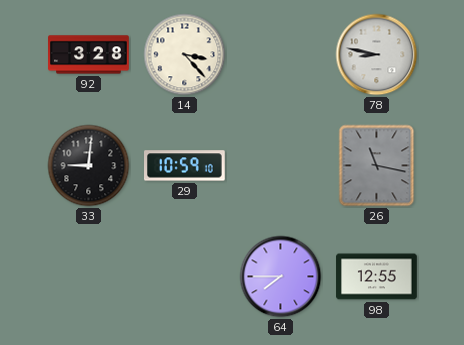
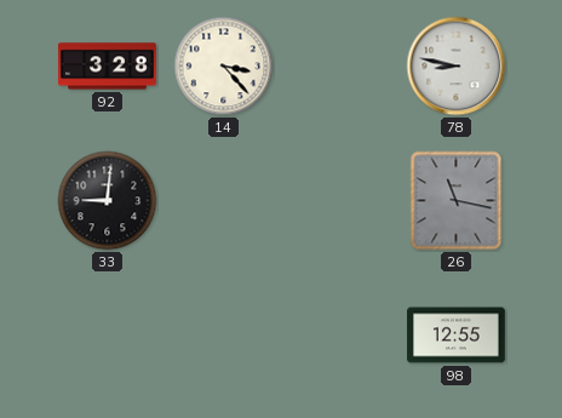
29: 10:59 -> none (185, 166)
64: 7:45 -> none (281, 277)
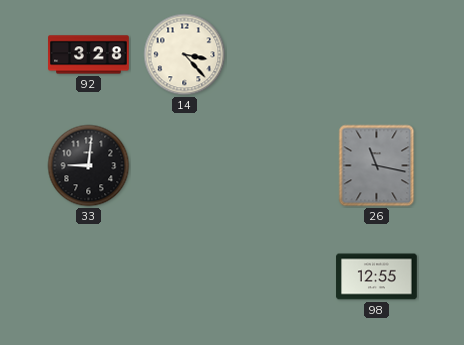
78: 8:47 -> none (457, 67)
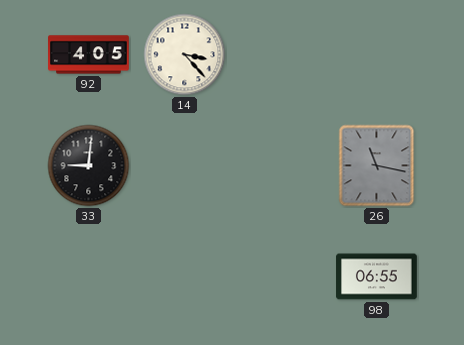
92: 3:28 -> 4:05 (89, 55)
98: 12:55 -> 06:55 (377, 277)
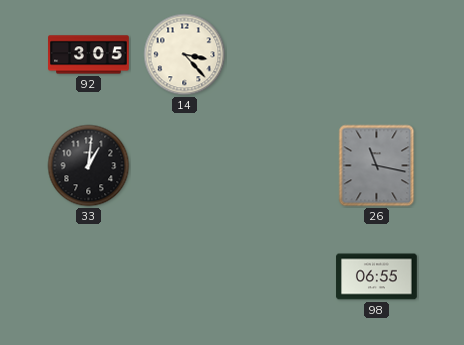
92: 4:05 -> 3:05 (89, 55)
33: 9:01 -> 1:01 (89, 166)
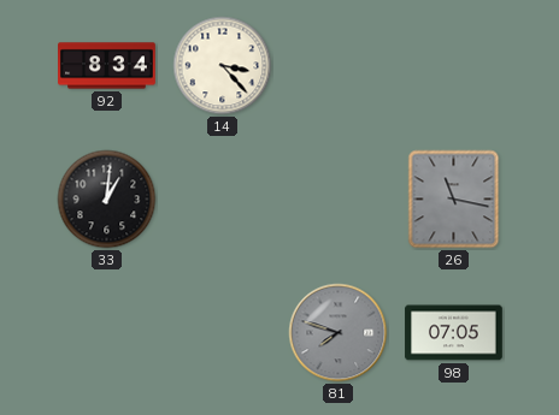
92: 3:05 -> 8:34 (107, 66)
81: none -> 7:48 (339, 333)
98: 06:55 -> 07:05 (454, 333)
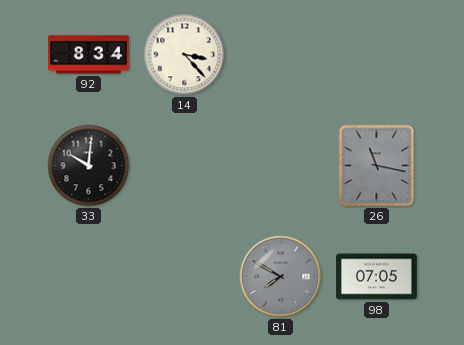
33: 1:01 -> 10:01 (89, 166)
81: 7:48 -> 7:50 (281, 277)
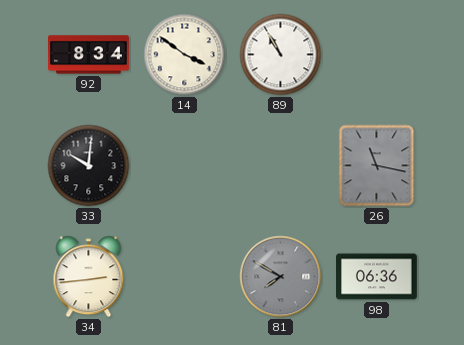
14: 3:23 -> 3:51 (185, 55)
89: none -> 10:55 (281, 55)
34: none -> 2:44 (89, 277)
98: 07:05 -> 06:36 (377, 277)
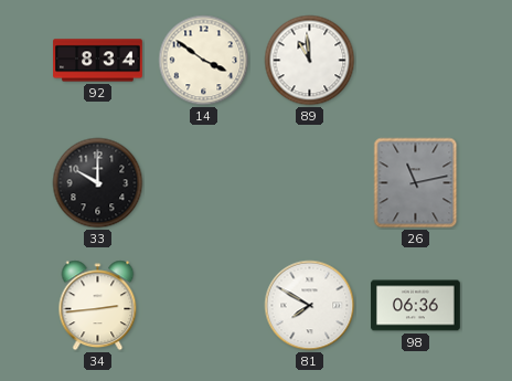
89: 10:55 -> 10:59 (310, 61)
33: 10:01 -> 10:00 (98, 183)
26: 11:17 -> 11:13 (416, 183)
81 dial: grey -> white (310, 306)
